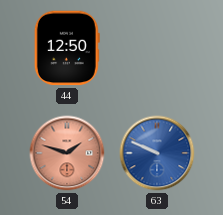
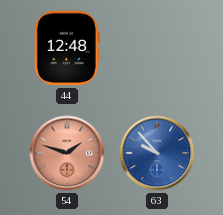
44: 12:50 -> 12:48 (67, 48)
63: 9:49 -> 9:53 (157, 153)
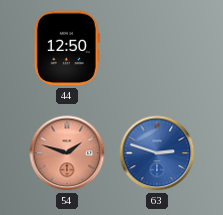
44: 12:48 -> 12:50 (67, 48)
63: 9:53 -> 2:48 (157, 153)
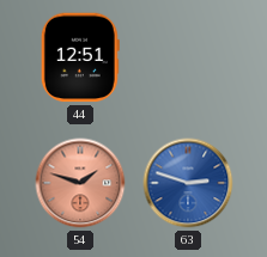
44: 12:50 -> 12:51 (80, 57)
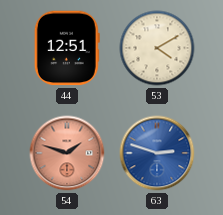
53: none -> 4:10 (157, 48)
